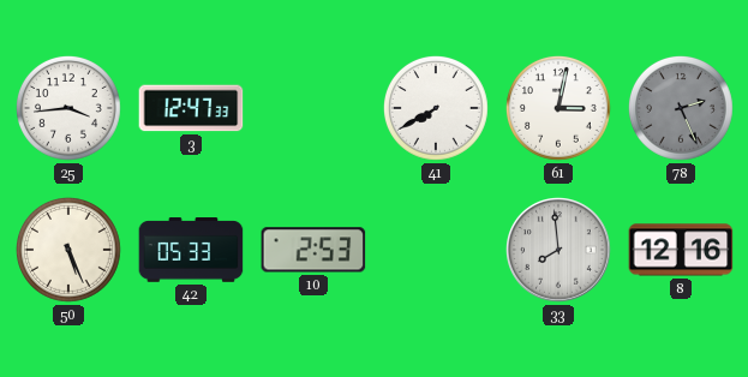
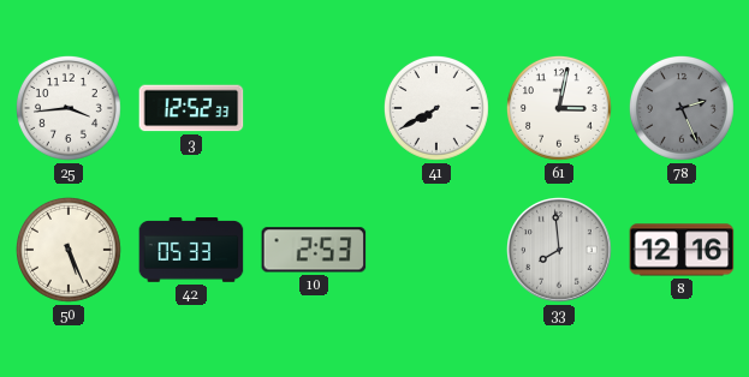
3: 12:47 -> 12:52 (191, 108)
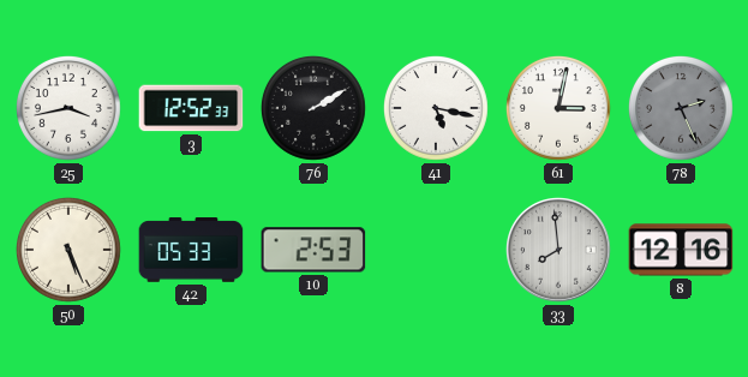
25: 3:44 -> 3:43 (68, 108)
76: none -> 2:10 (313, 108)
41: 7:40 -> 5:17 (436, 108)
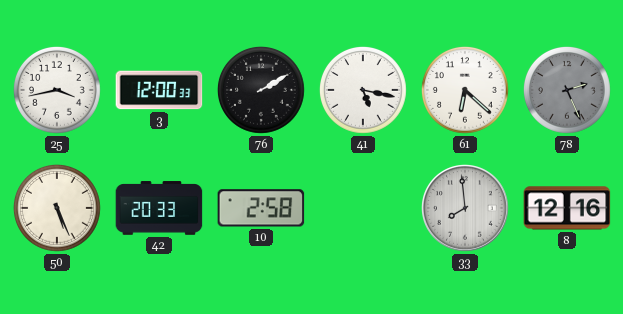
3: 12:52 -> 12:00 (159, 90)
61: 3:02 -> 6:22 (465, 90)
42: 05:33 -> 20:33 (159, 208)
10: 2:53 -> 2:58 (261, 208)
